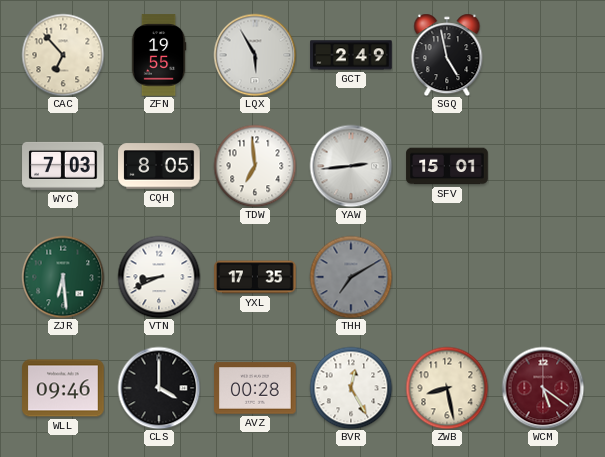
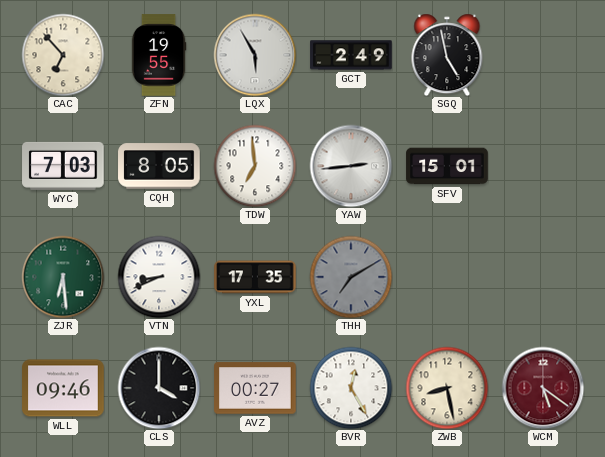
AVZ: 00:28 -> 00:27 (255, 388)
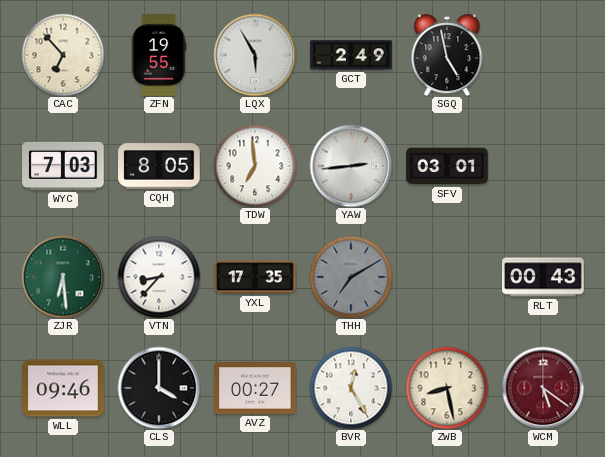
SFV: 15:01 -> 03:01 (447, 166)
VTN: 8:41 -> 8:37 (159, 277)
RLT: none -> 00:43 (543, 277)
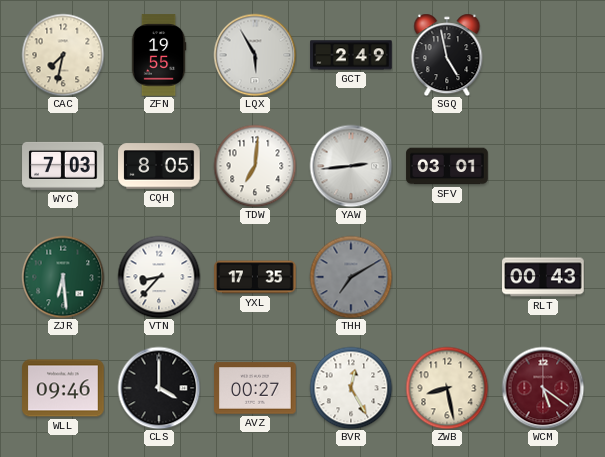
CAC: 6:53 -> 7:32 (63, 55)
TDW: 6:59 -> 7:01 (255, 166)
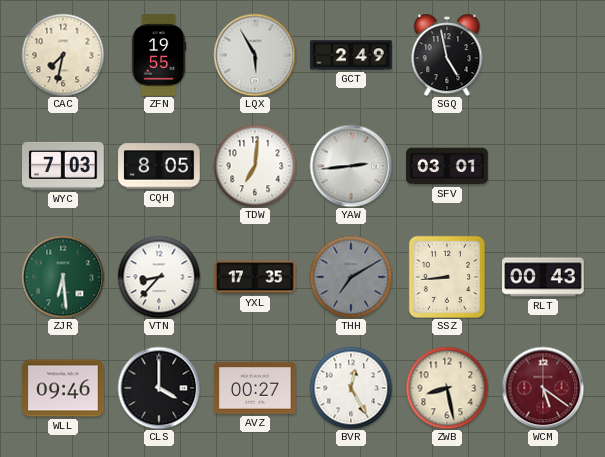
SSZ: none -> 8:44 (447, 277)
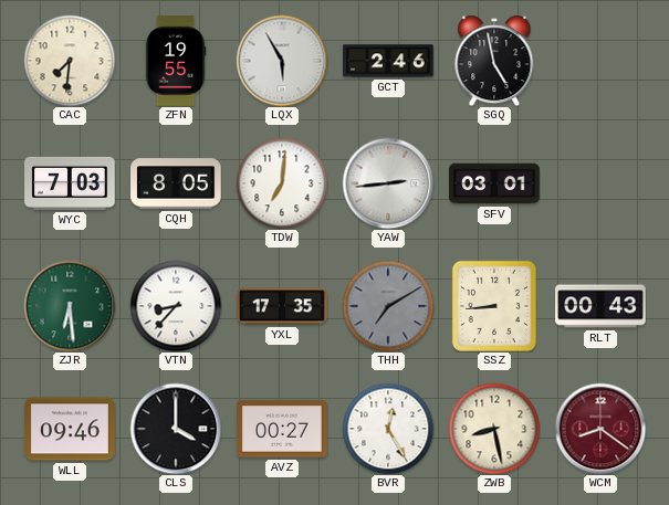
CAC: 7:32 -> 7:31 (70, 61)
GCT: 2:49 -> 2:46 (388, 61)
WCM: 5:21 -> 8:21 (600, 429)
